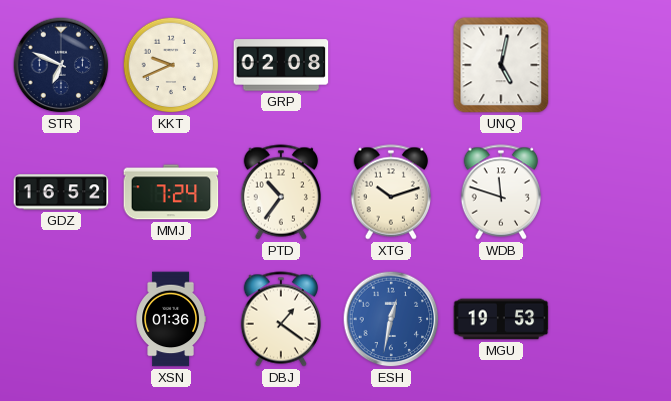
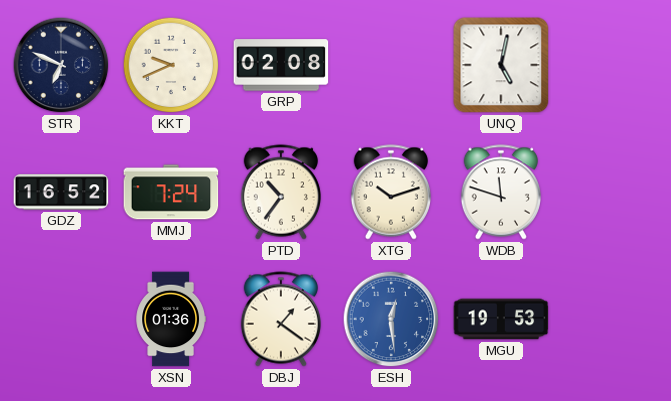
ESH: 12:32 -> 12:29 (391, 319)
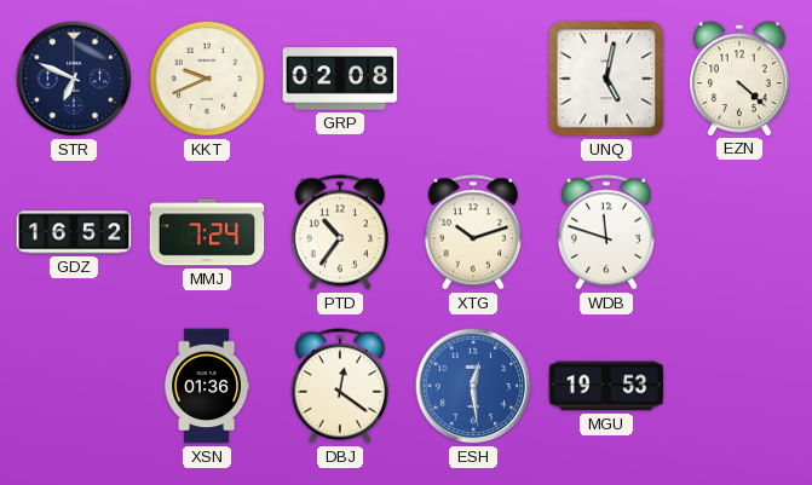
EZN: none -> 4:22 (739, 79)
DBJ: 1:21 -> 12:21 (339, 386)
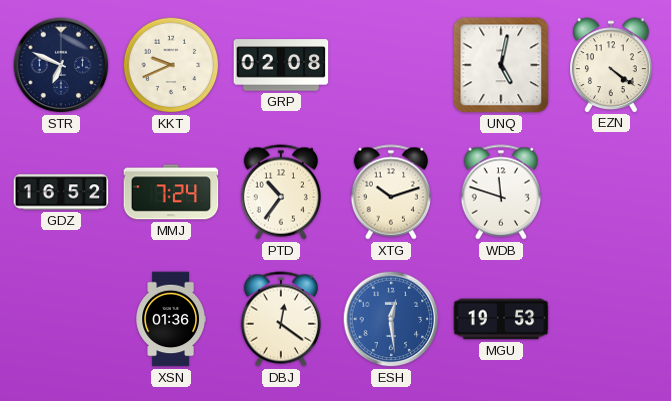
EZN: 4:22 -> 4:21 (611, 65)
